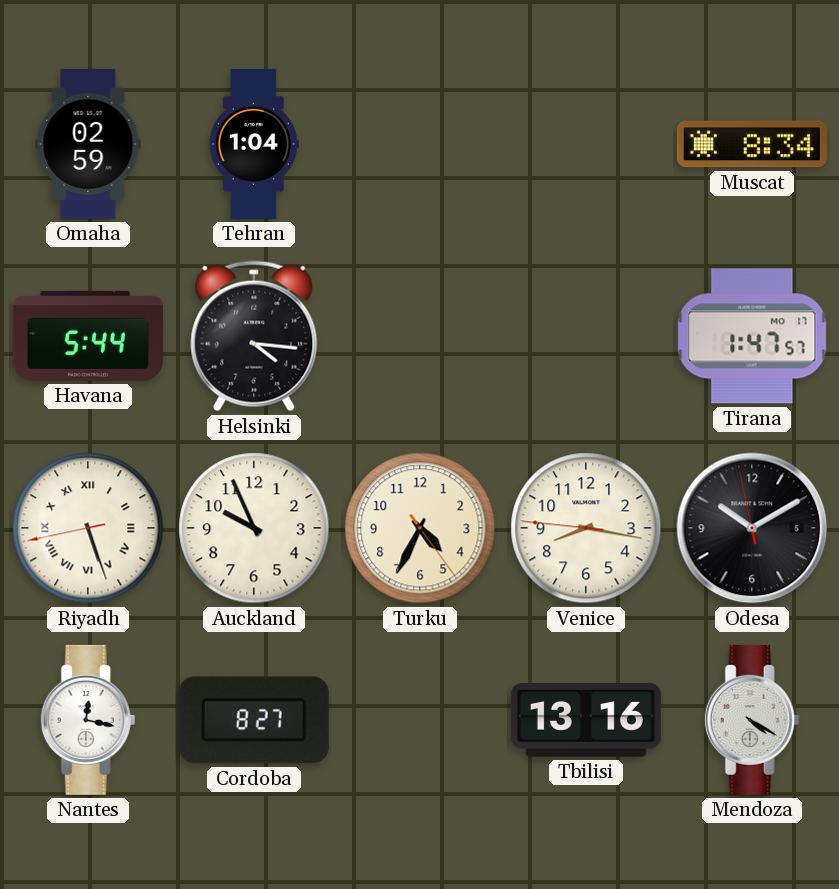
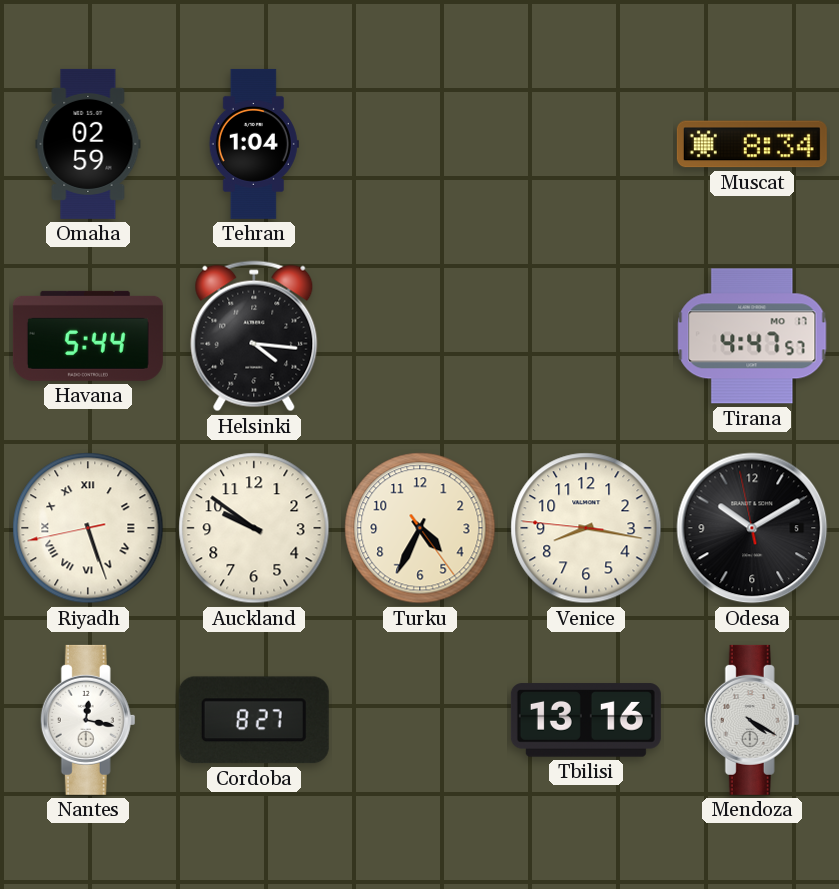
Tirana: 1:47 -> 4:47 (752, 336)
Auckland: 9:56 -> 9:51 (254, 528)
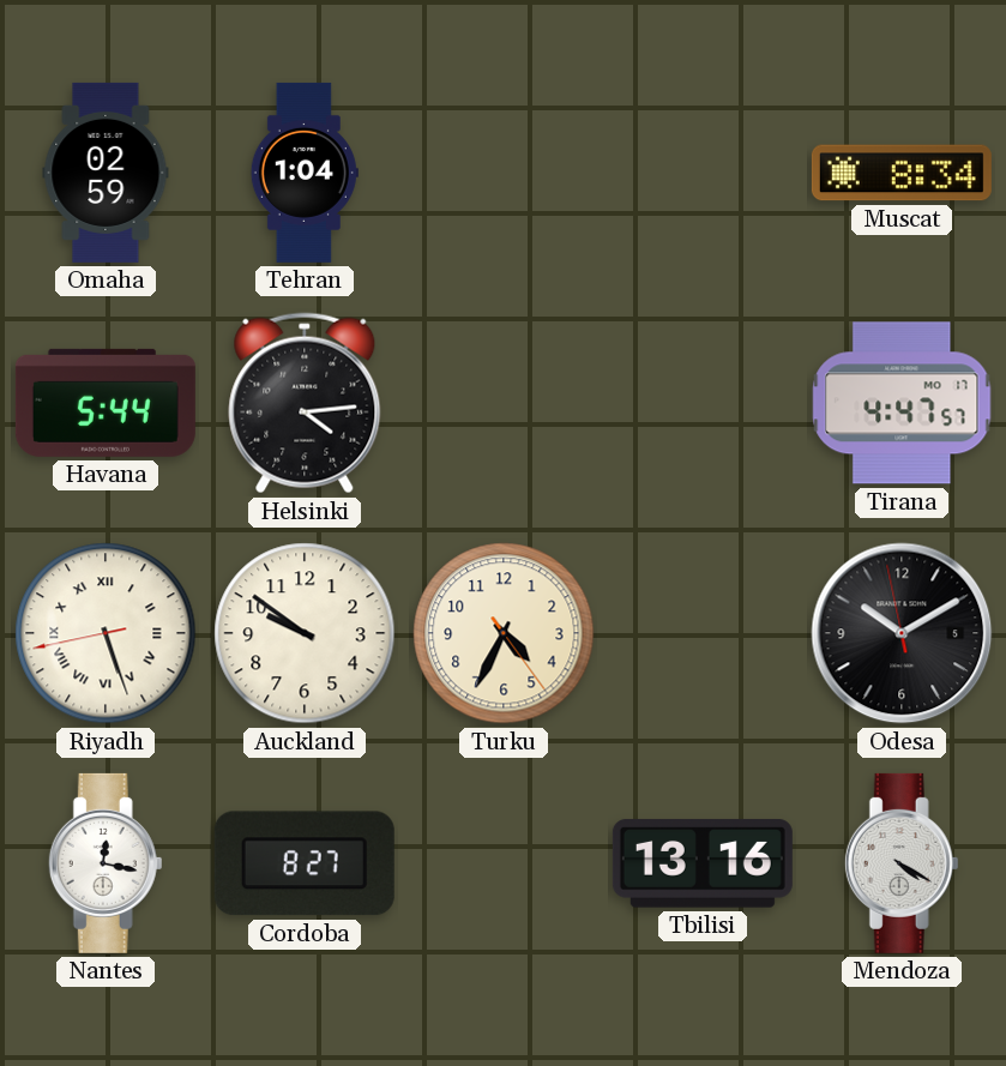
Helsinki: 4:16 -> 4:14 (305, 403)
Venice: 8:16 -> none (586, 528)
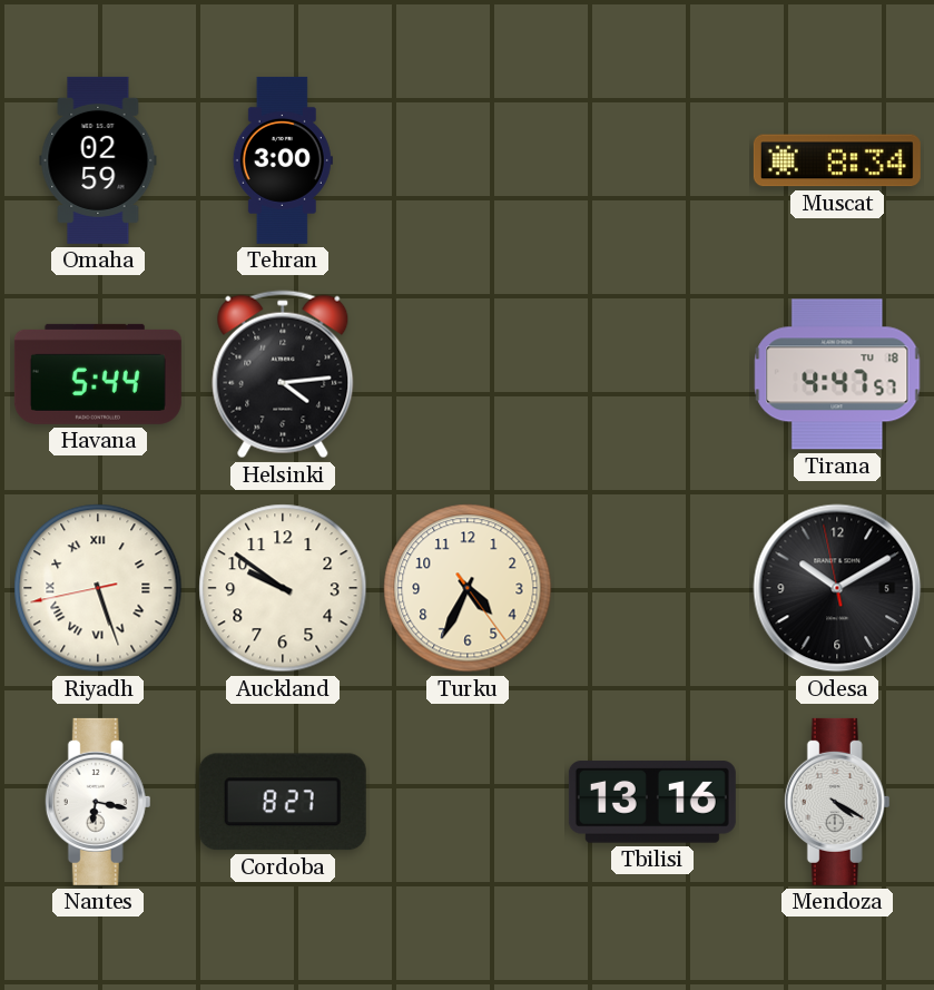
Tehran: 1:04 -> 3:00 (283, 160)
Tirana date: MO 17 -> TU 18 (837, 374)
Nantes: 12:17 -> 6:17 (98, 802)
